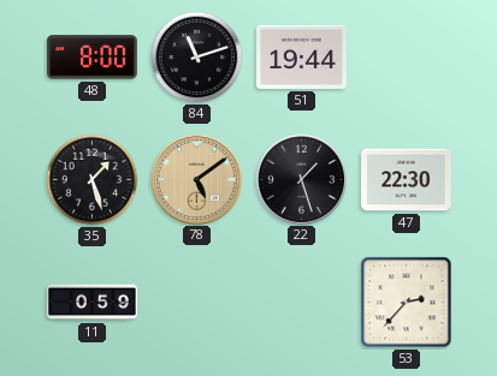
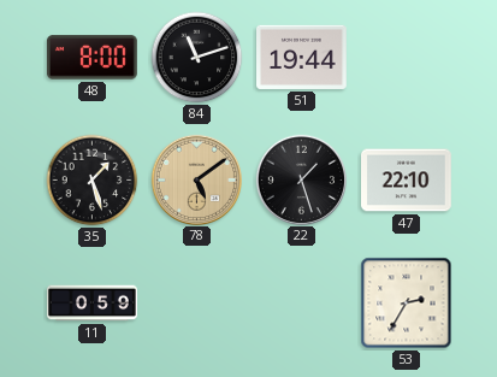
47: 22:30 -> 22:10 (407, 181)
53: 2:37 -> 2:35 (407, 304)
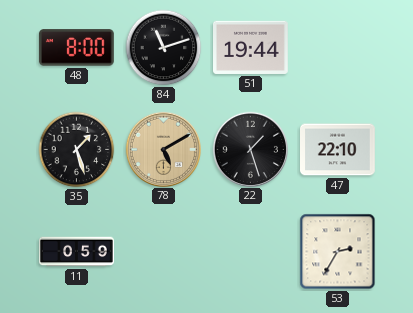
78: 5:09 -> 5:10 (163, 149)
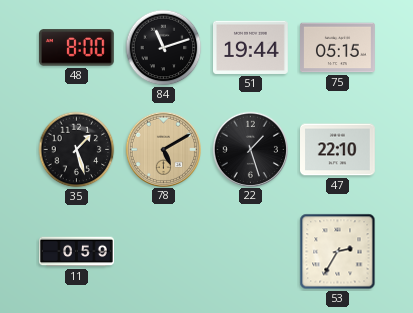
75: none -> 05:15 (338, 48)
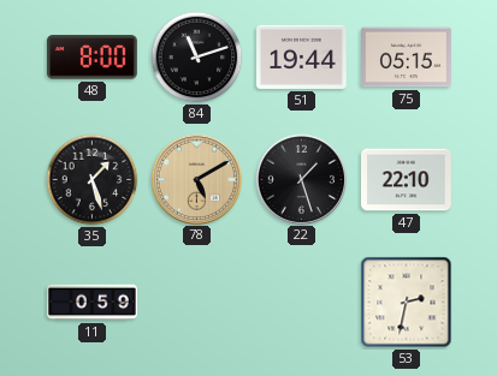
53: 2:35 -> 2:32 (407, 303)
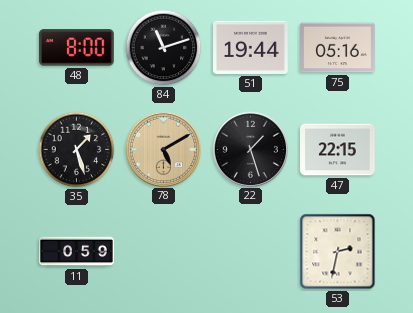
75: 05:15 -> 05:16 (338, 48)
47: 22:10 -> 22:15 (338, 150)
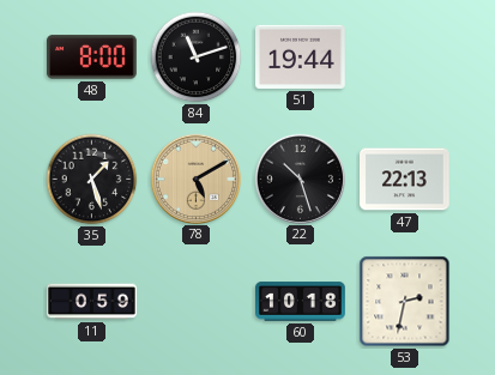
75: 05:16 -> none (338, 48)
22: 1:27 -> 10:27 (300, 179)
47: 22:15 -> 22:13 (405, 180)
60: none -> 10:18 (301, 302)
